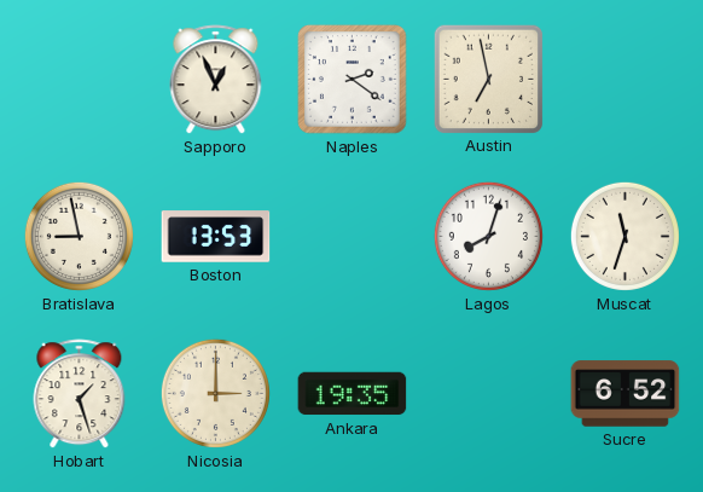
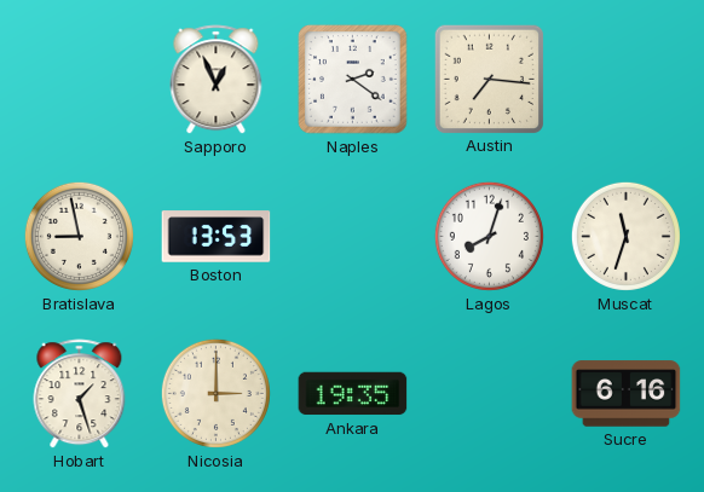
Austin: 6:58 -> 7:16 (489, 79)
Sucre: 6:52 -> 6:16 (627, 394)
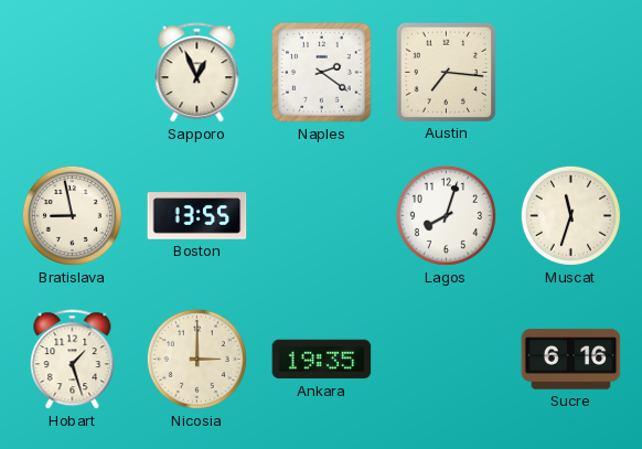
Boston: 13:53 -> 13:55 (197, 216)
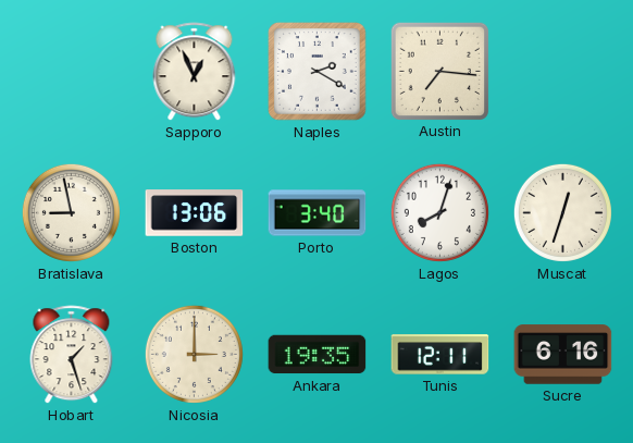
Naples: 2:21 -> 2:20 (318, 72)
Boston: 13:55 -> 13:06 (195, 213)
Porto: none -> 3:40 (318, 213)
Muscat: 11:33 -> 12:33 (562, 212)
Tunis: none -> 12:11 (440, 355)
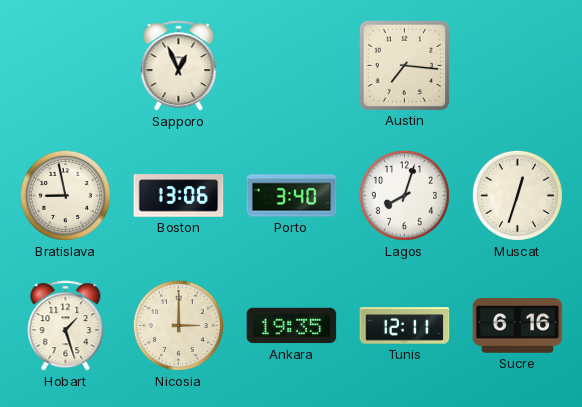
Naples: 2:20 -> none (318, 72)
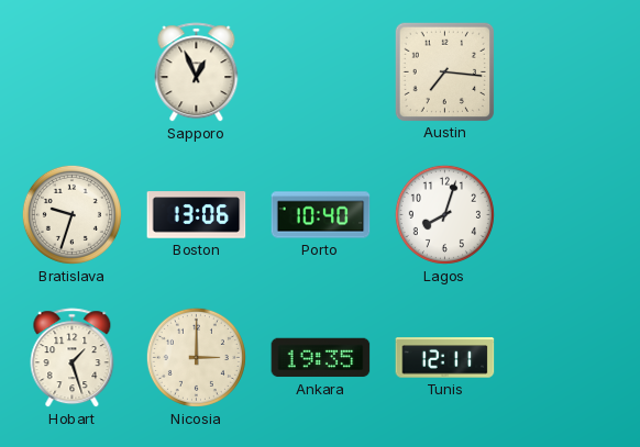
Bratislava: 8:58 -> 9:33 (71, 214)
Porto: 3:40 -> 10:40 (321, 215)
Muscat: 12:33 -> none (517, 195)
Sucre: 6:16 -> none (518, 326)
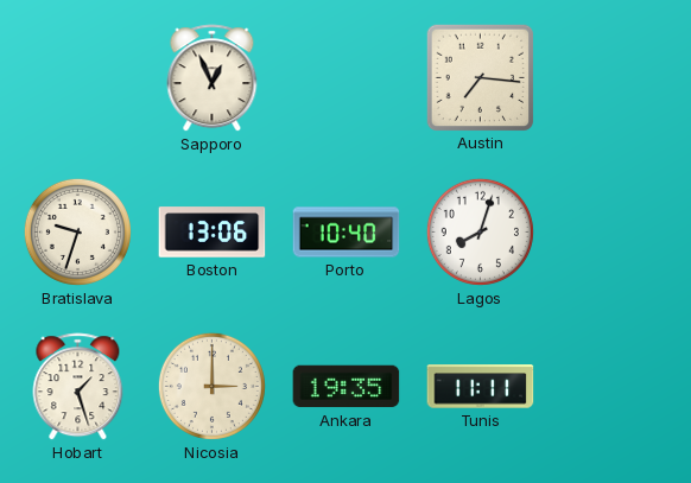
Tunis: 12:11 -> 11:11 (481, 387)
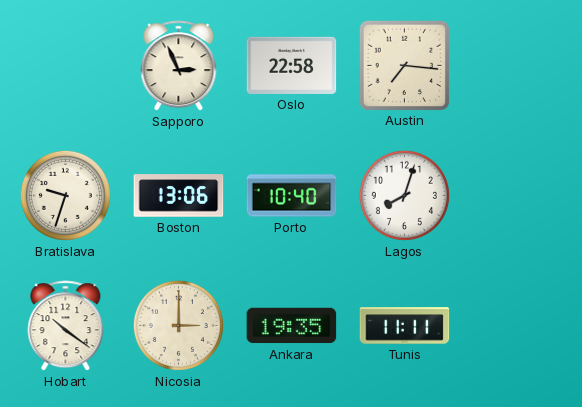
Sapporo: 12:56 -> 2:56 (179, 66)
Oslo: none -> 22:58 (292, 65)
Hobart: 1:27 -> 10:21 (66, 326)
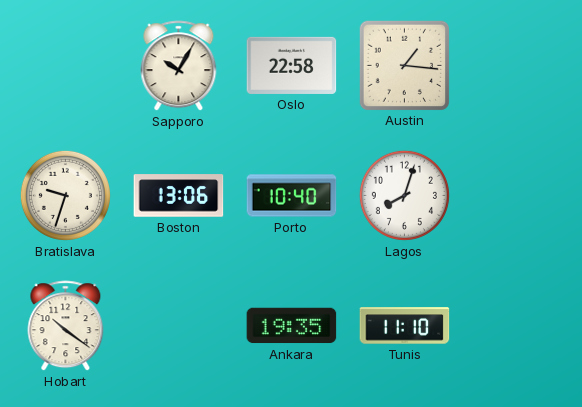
Sapporo: 2:56 -> 10:05 (179, 66)
Austin: 7:16 -> 1:16 (404, 65)
Nicosia: 3:00 -> none (178, 325)
Tunis: 11:11 -> 11:10 (405, 326)
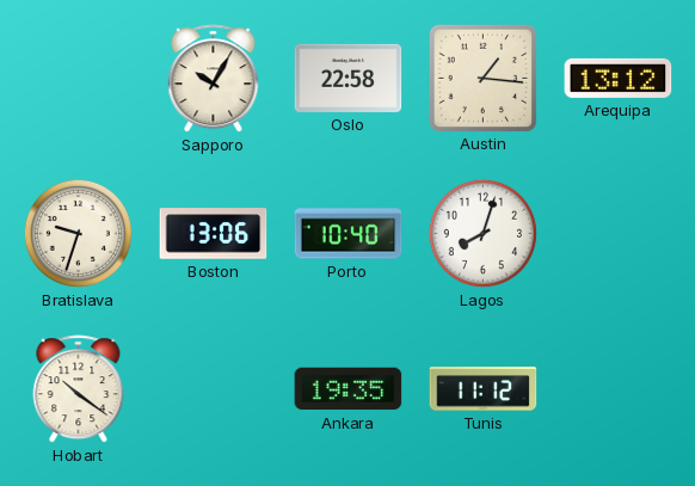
Arequipa: none -> 13:12 (619, 78)
Tunis: 11:10 -> 11:12 (484, 389)
